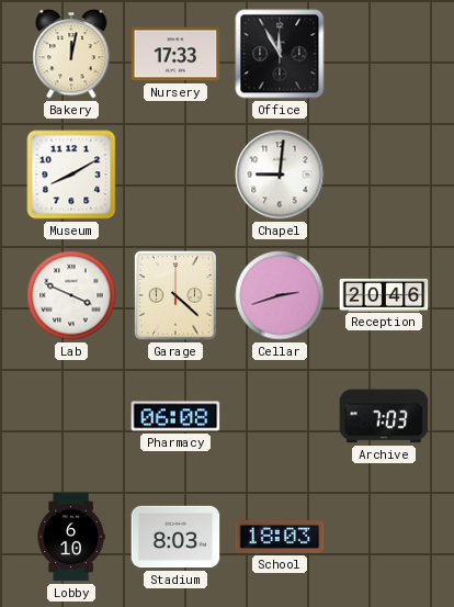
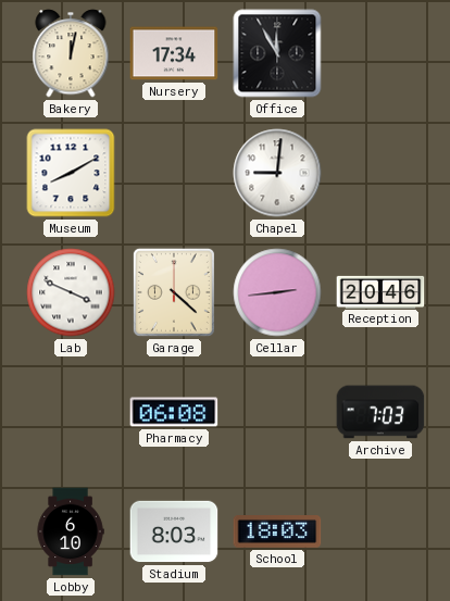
Nursery: 17:33 -> 17:34 (174, 53)
Cellar: 2:42 -> 2:44 (277, 292)
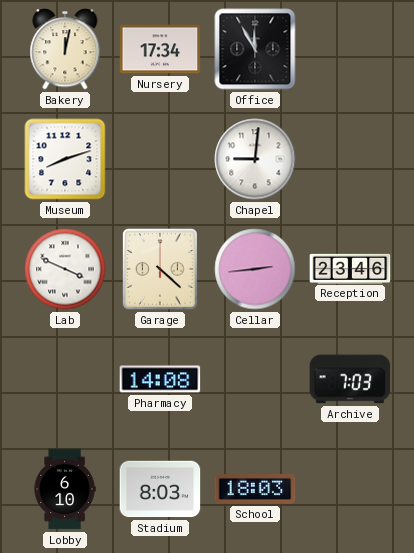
Museum: 8:10 -> 8:12 (65, 159)
Reception: 20:46 -> 23:46 (350, 268)
Pharmacy: 06:08 -> 14:08 (160, 379)
